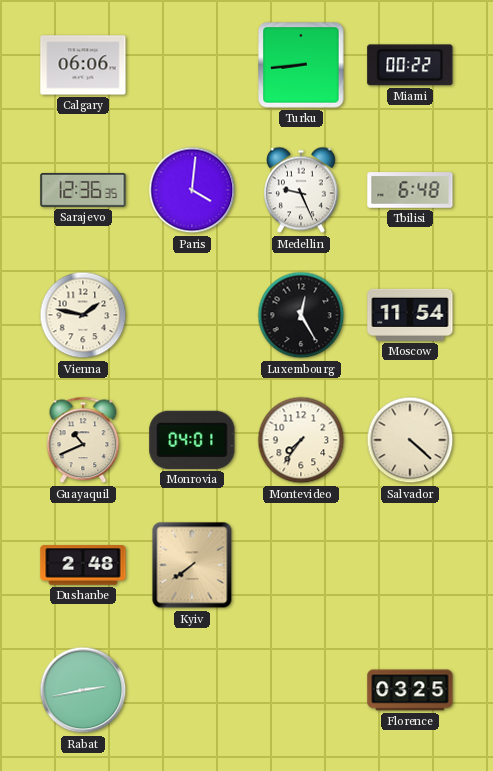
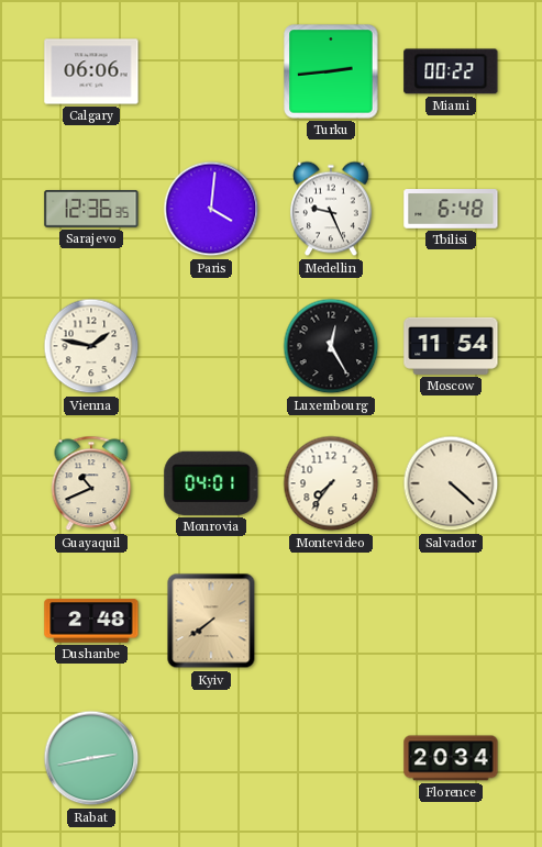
Turku: 8:44 -> 2:44 (331, 71)
Florence: 03:25 -> 20:34 (451, 758)
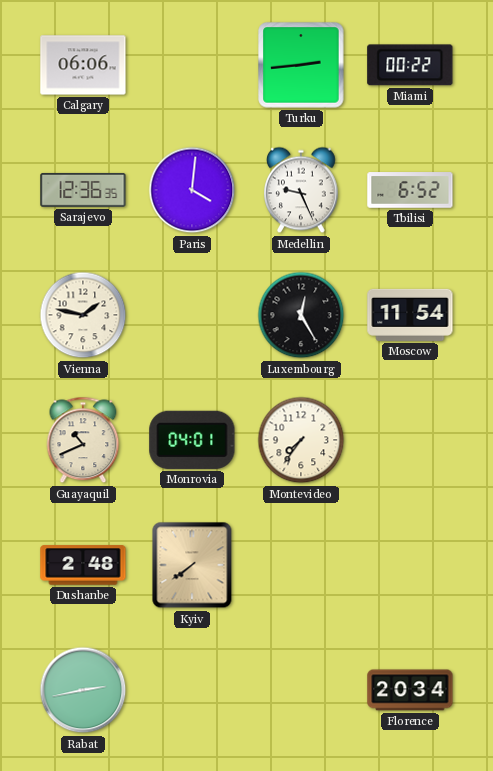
Tbilisi: 6:48 -> 6:52 (410, 190)
Salvador: 4:22 -> none (451, 483)
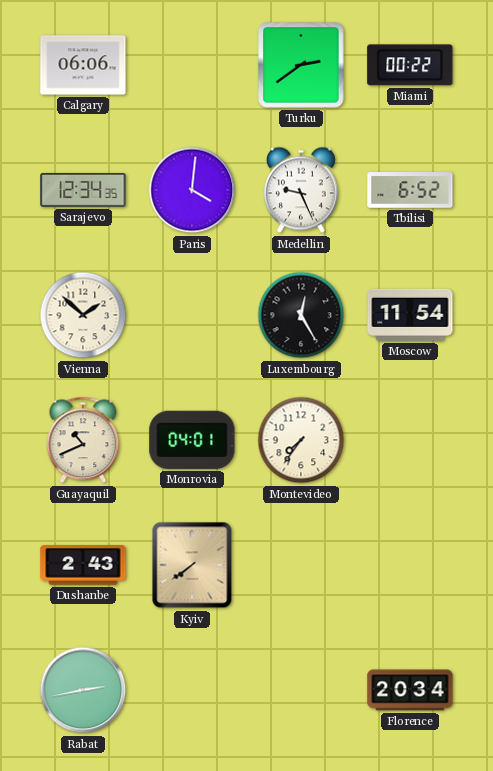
Turku: 2:44 -> 2:39 (301, 65)
Sarajevo: 12:36 -> 12:34 (83, 190)
Vienna: 1:47 -> 1:52 (83, 315)
Dushanbe: 2:48 -> 2:43 (83, 565)
